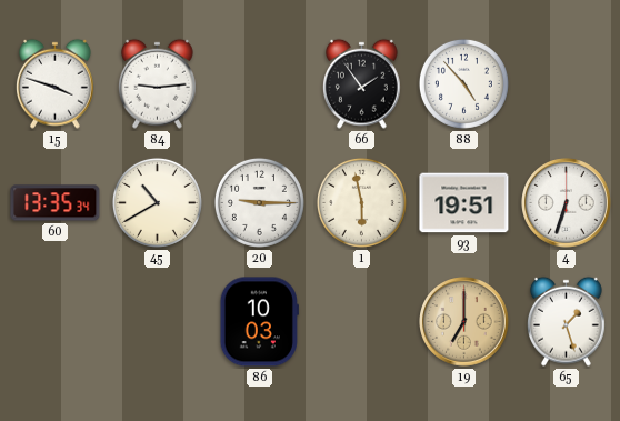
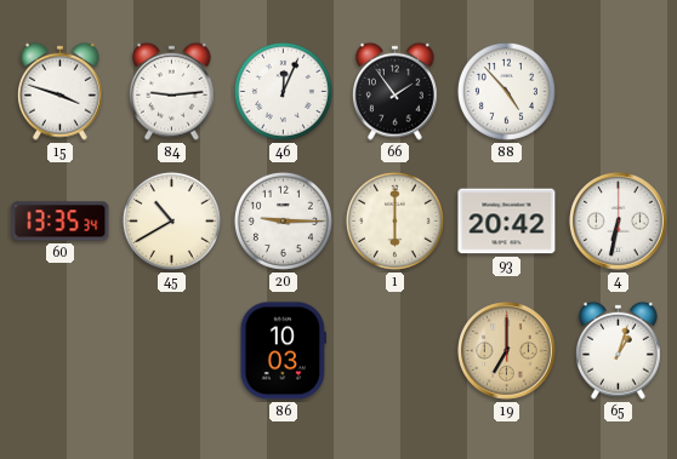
46: none -> 12:04 (283, 91)
1: 5:58 -> 6:00 (394, 220)
93: 19:51 -> 20:42 (507, 222)
4: 6:33 -> 6:32 (619, 222)
65: 1:27 -> 1:03 (619, 350)
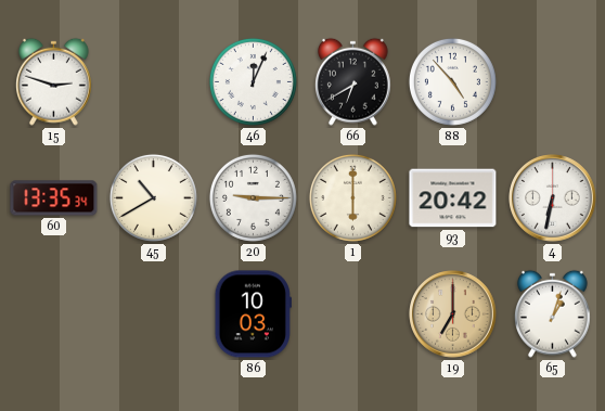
15: 3:48 -> 2:48 (54, 81)
84: 9:14 -> none (172, 91)
66: 1:54 -> 6:40 (353, 81)
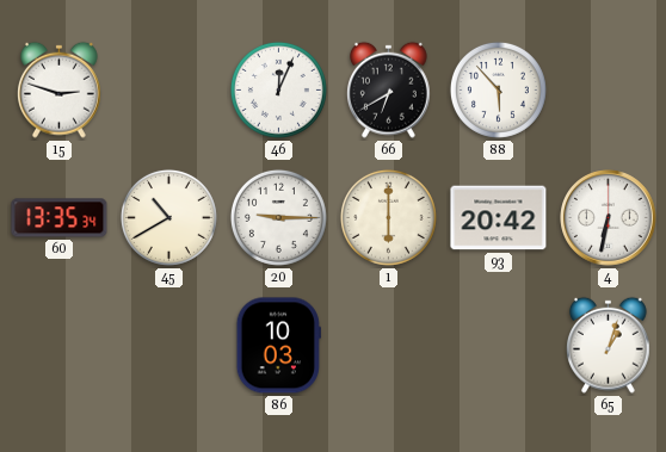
88: 4:53 -> 5:53 (498, 89)
19: 7:00 -> none (453, 314)
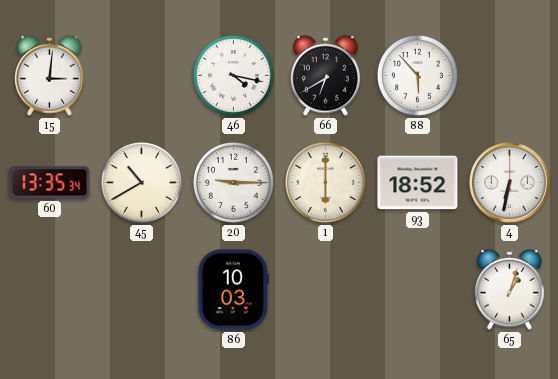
15: 2:48 -> 3:01 (50, 75)
46: 12:04 -> 4:17 (233, 75)
93: 20:42 -> 18:52 (418, 183)
